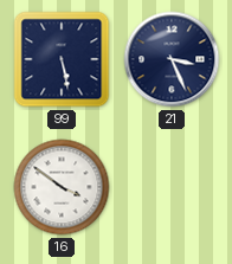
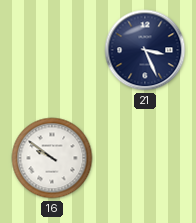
99: 5:28 -> none (62, 59)
16: 3:51 -> 9:51 (52, 158)
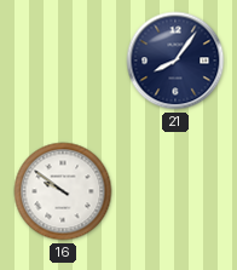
21: 3:26 -> 8:06 (175, 61)
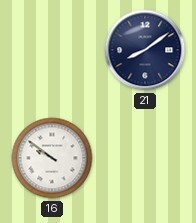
21: 8:06 -> 8:09 (145, 50)
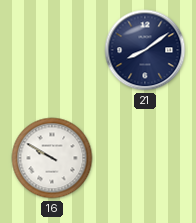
16: 9:51 -> 9:50 (52, 158)
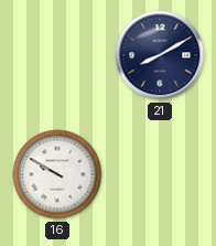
21: 8:09 -> 8:10 (160, 55)
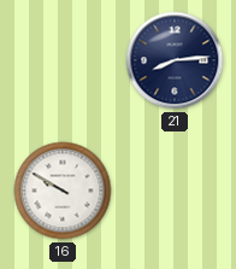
21: 8:10 -> 8:14 (175, 60)
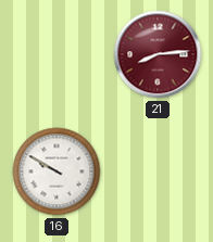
21 dial: navy -> burgundy (158, 54)
